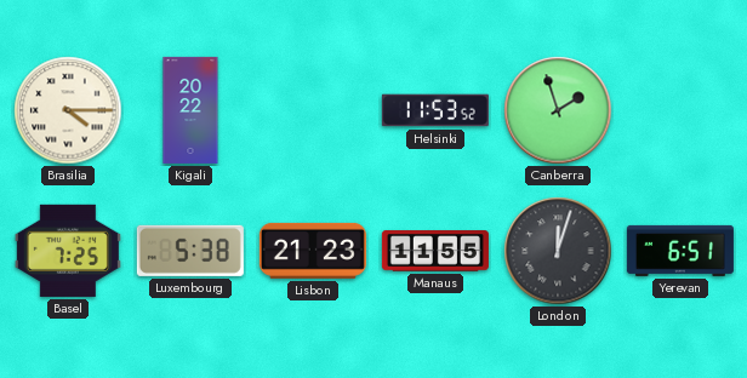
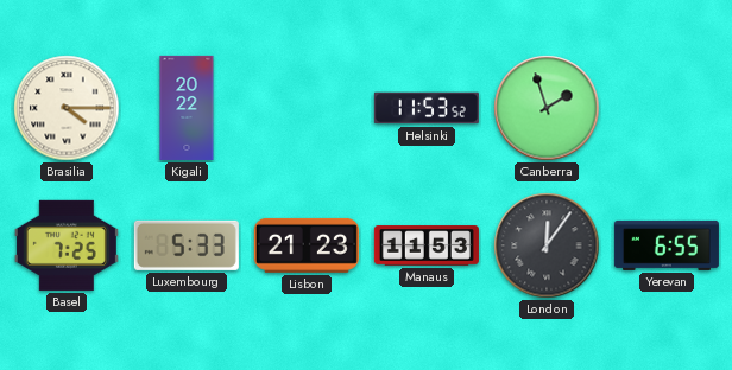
Luxembourg: 5:38 -> 5:33 (187, 245)
Manaus: 11:55 -> 11:53 (427, 245)
London: 12:03 -> 12:06 (547, 245)
Yerevan: 6:51 -> 6:55 (667, 245)
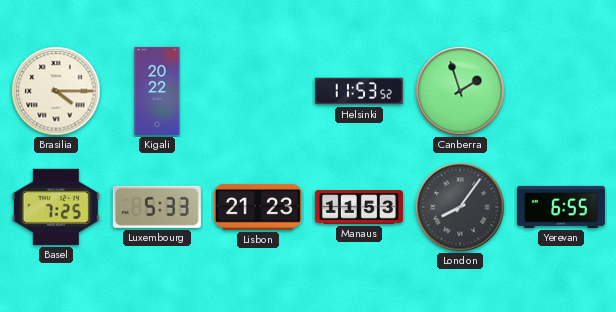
London: 12:06 -> 8:06 (460, 207)
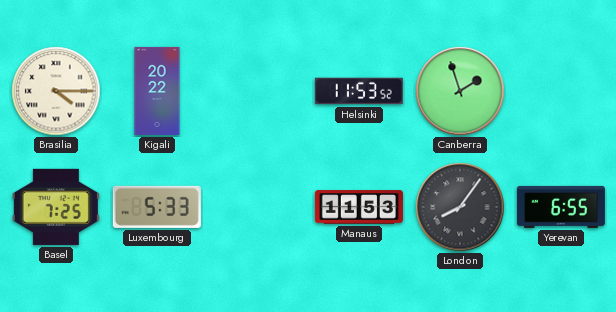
Lisbon: 21:23 -> none (258, 207)
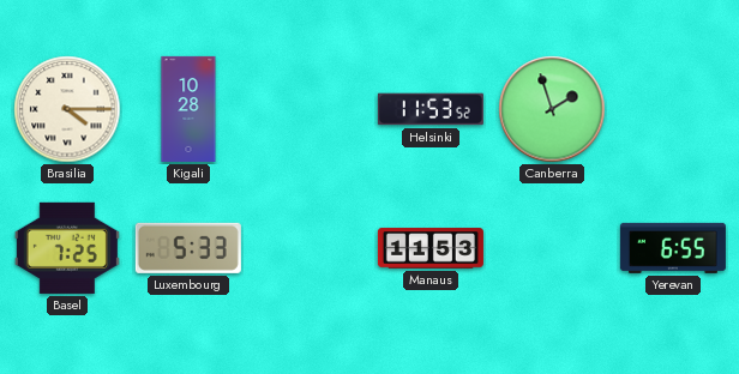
Kigali: 20:22 -> 10:28 (188, 109)
London: 8:06 -> none (460, 207)
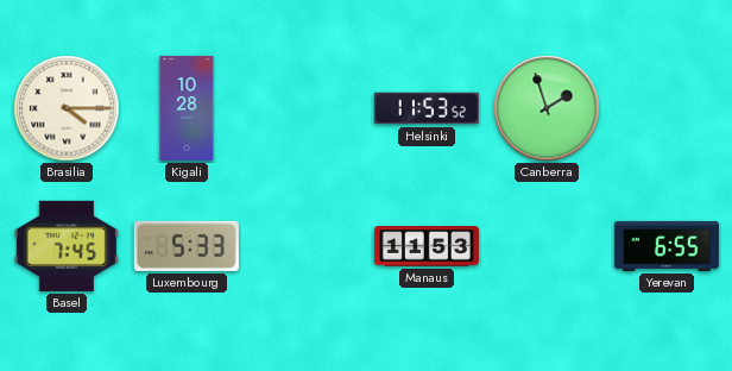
Basel: 7:25 -> 7:45 (67, 246)
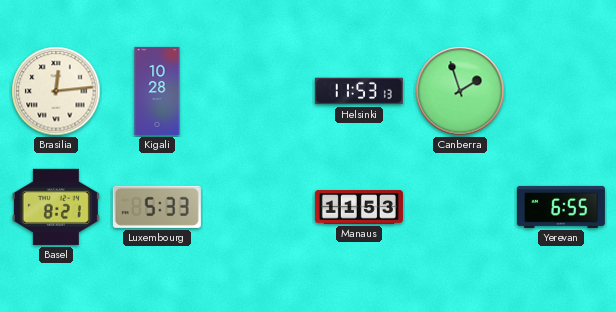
Brasilia: 4:15 -> 12:14 (56, 91)
Helsinki: 11:53:52 -> 11:53:13 (359, 91)
Basel: 7:45 -> 8:21 (56, 207)
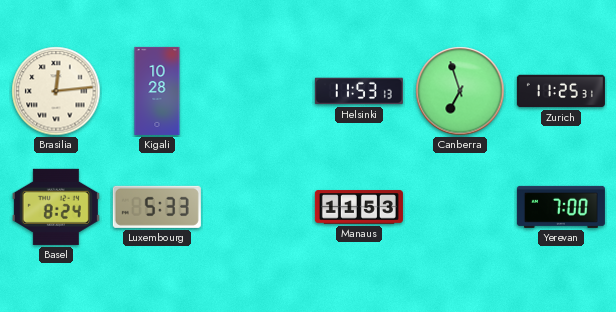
Canberra: 1:57 -> 6:57 (460, 91)
Zurich: none -> 11:25 (561, 91)
Basel: 8:21 -> 8:24 (56, 207)
Yerevan: 6:55 -> 7:00 (561, 207)
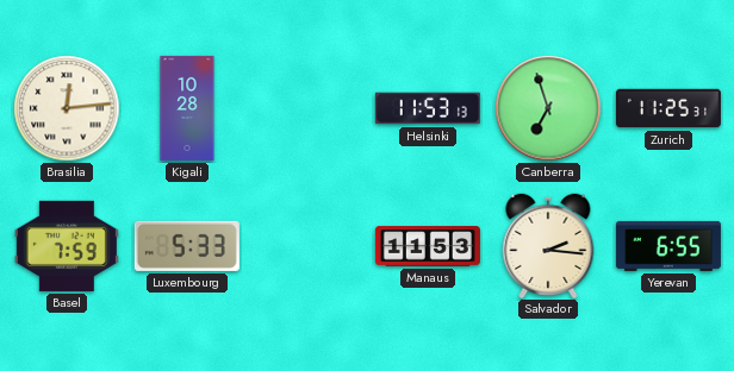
Basel: 8:24 -> 7:59 (67, 246)
Salvador: none -> 2:16 (548, 245)
Yerevan: 7:00 -> 6:55 (668, 246)
